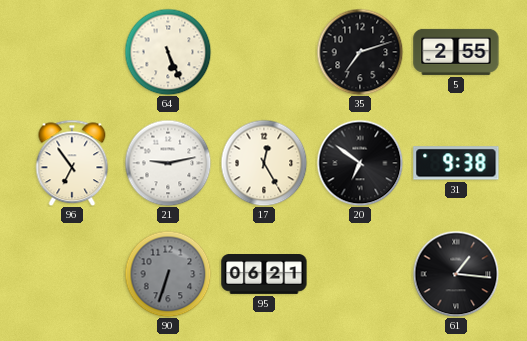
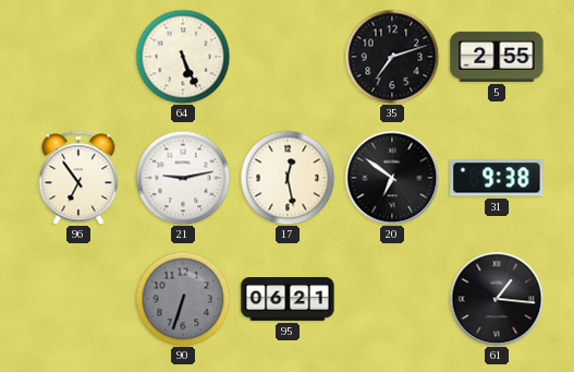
17: 12:25 -> 12:28 (288, 178)
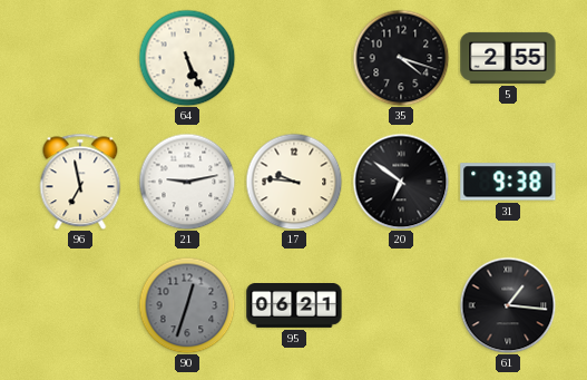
35: 7:12 -> 4:18 (401, 58)
96: 6:54 -> 6:58 (80, 182)
17: 12:28 -> 9:46 (294, 182)
90: 6:33 -> 12:33 (187, 305)
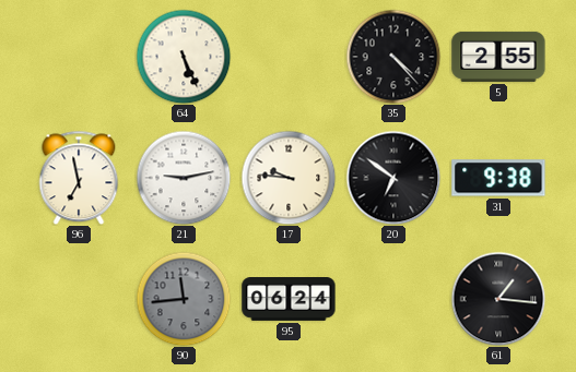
35: 4:18 -> 4:23 (393, 57)
90: 12:33 -> 11:44 (184, 299)
95: 06:21 -> 06:24 (289, 300)
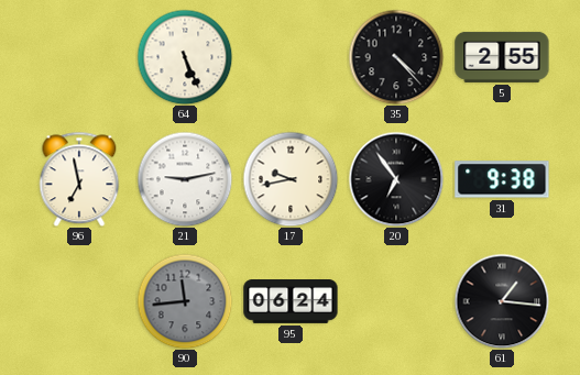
17: 9:46 -> 9:43 (291, 179)
20: 6:51 -> 6:54 (396, 179)
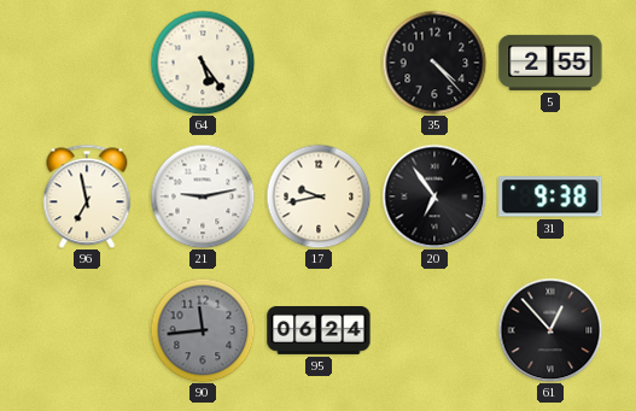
64: 5:26 -> 5:24 (203, 63)
61: 1:16 -> 12:53 (550, 330)
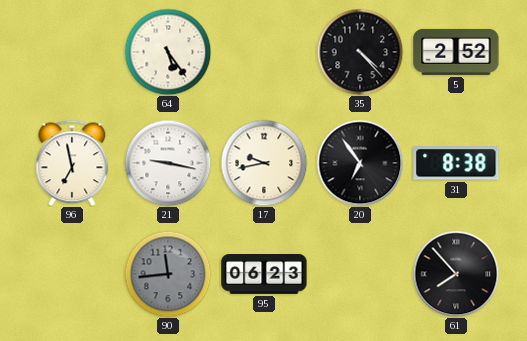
5: 2:55 -> 2:52 (456, 52)
21: 9:13 -> 9:17 (168, 163)
31: 9:38 -> 8:38 (456, 163)
95: 06:24 -> 06:23 (264, 275)
61: 12:53 -> 7:53 (456, 274)
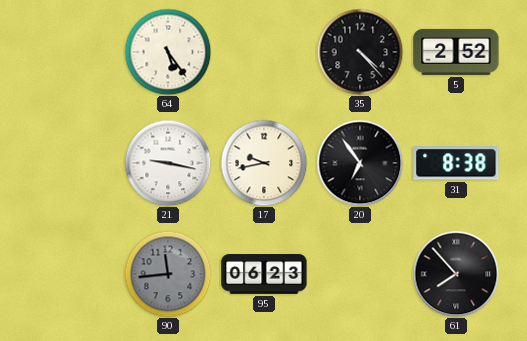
96: 6:58 -> none (72, 163)
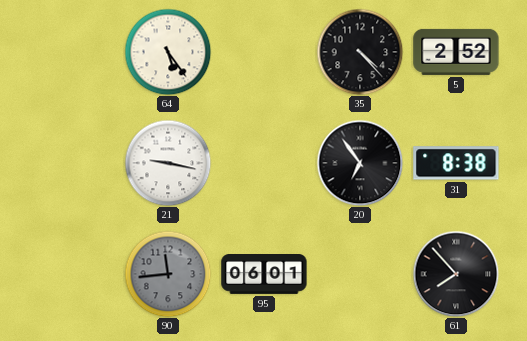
17: 9:43 -> none (264, 163)
95: 06:23 -> 06:01 (264, 275)
